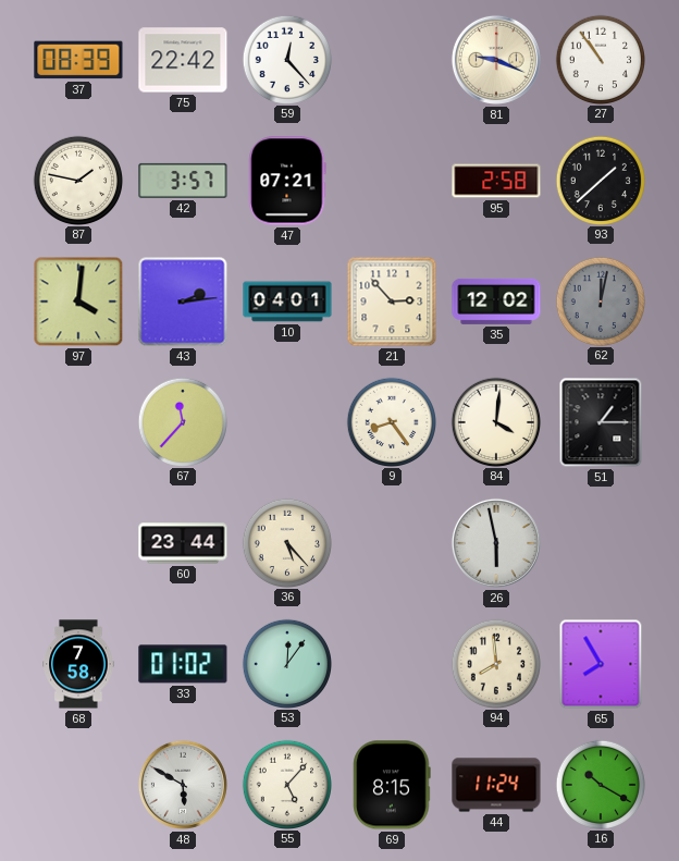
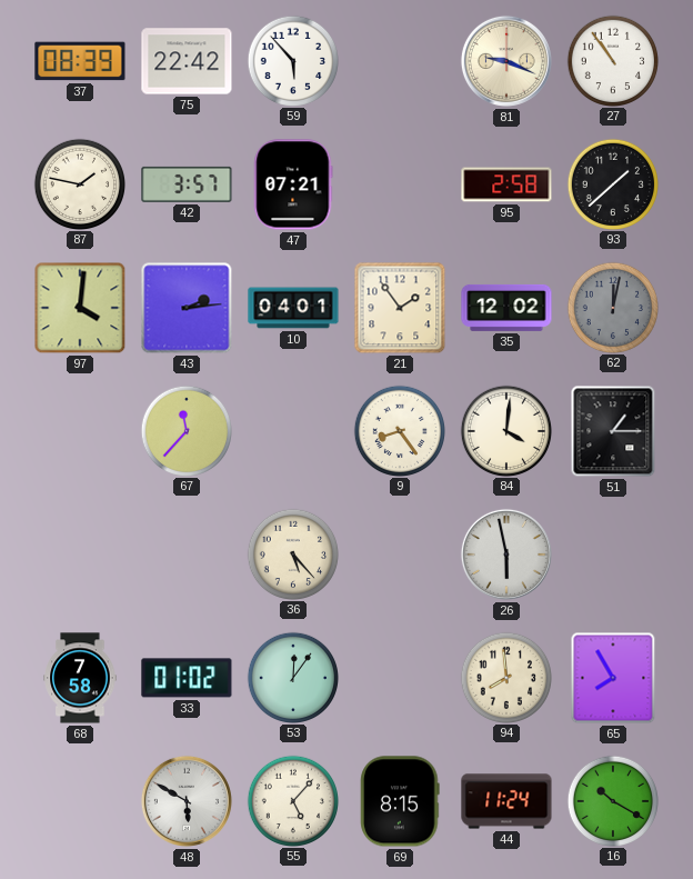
59: 12:23 -> 5:53 (292, 60)
21: 2:53 -> 1:54 (400, 308)
60: 23:44 -> none (183, 543)
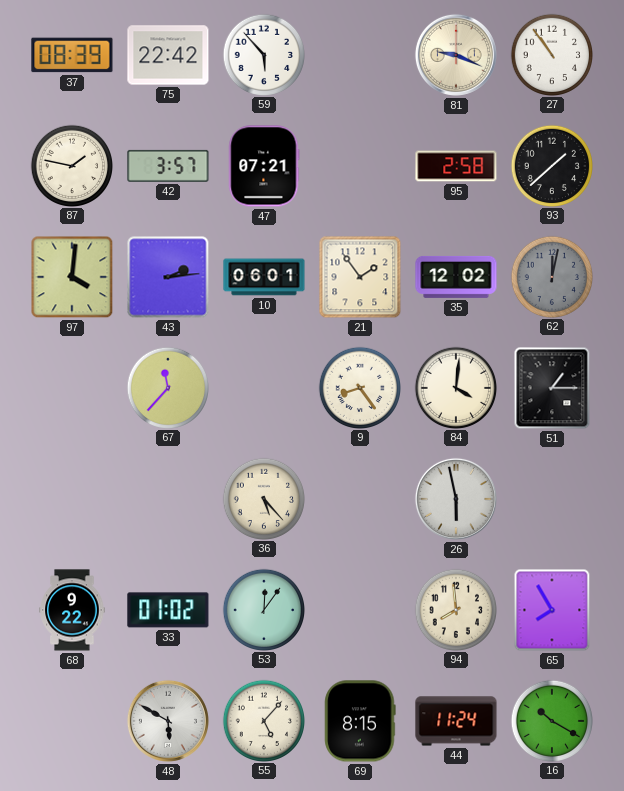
10: 04:01 -> 06:01 (264, 277)
68: 7:58 -> 9:22 (72, 610)
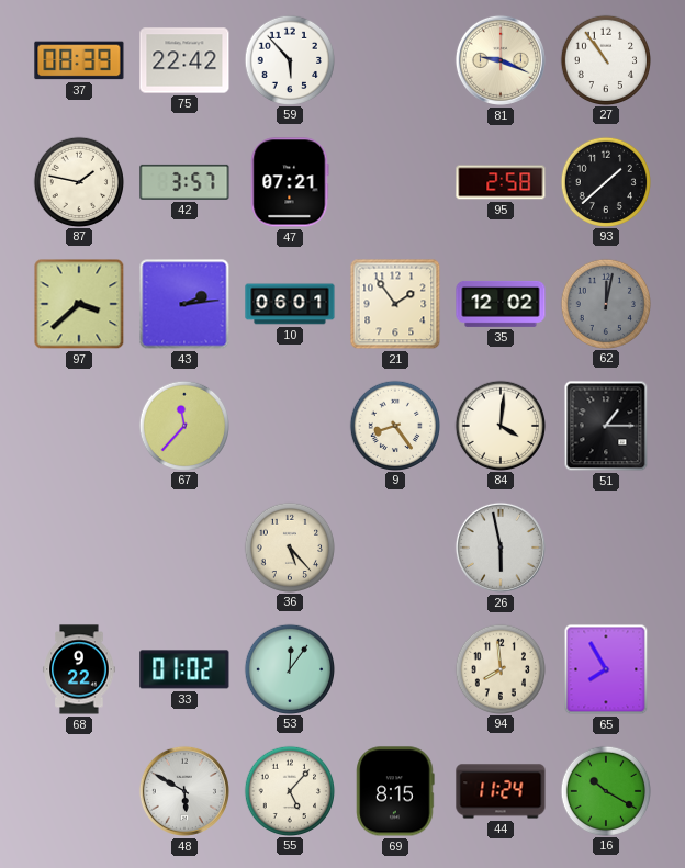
97: 4:01 -> 3:38 (79, 304)
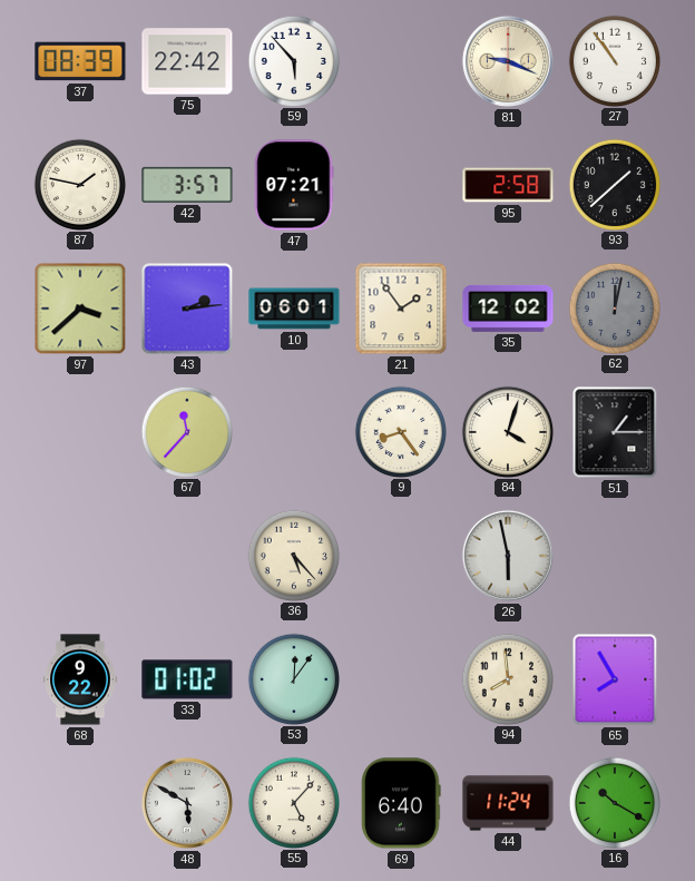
84: 4:01 -> 4:03 (507, 431)
69: 8:15 -> 6:40 (401, 803)
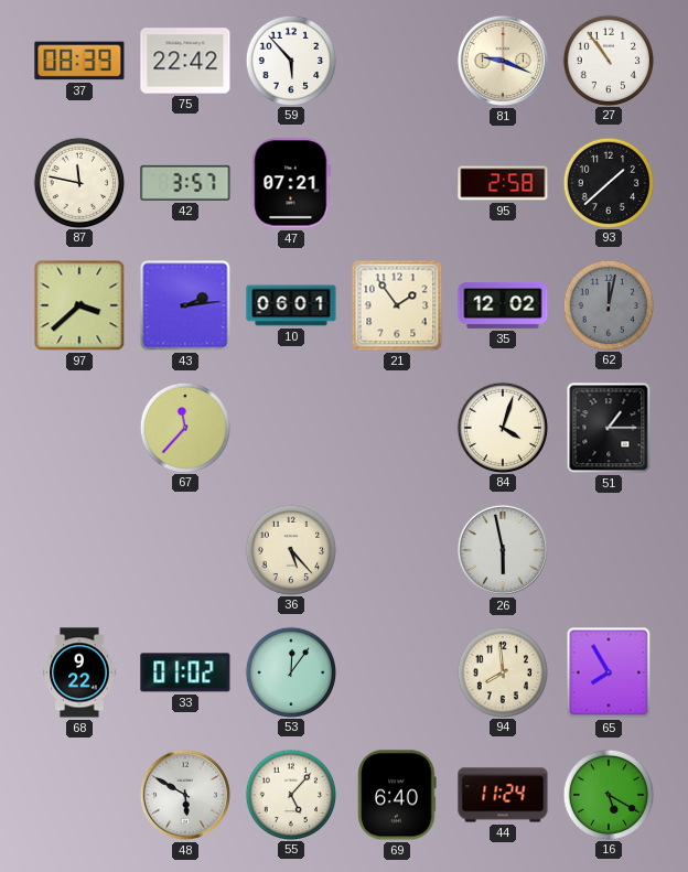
87: 1:47 -> 11:47 (78, 182)
9: 8:24 -> none (400, 431)
16: 10:20 -> 5:20 (608, 794)
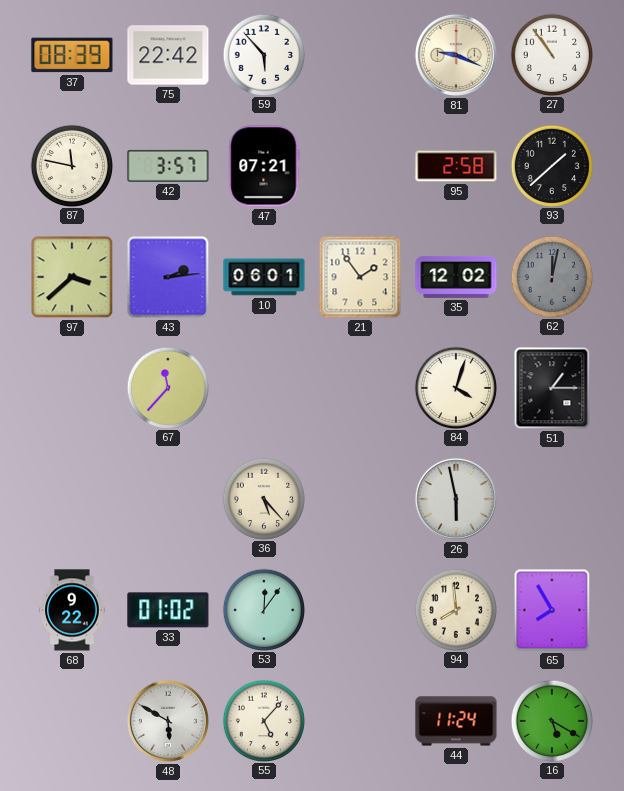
69: 6:40 -> none (397, 795)
